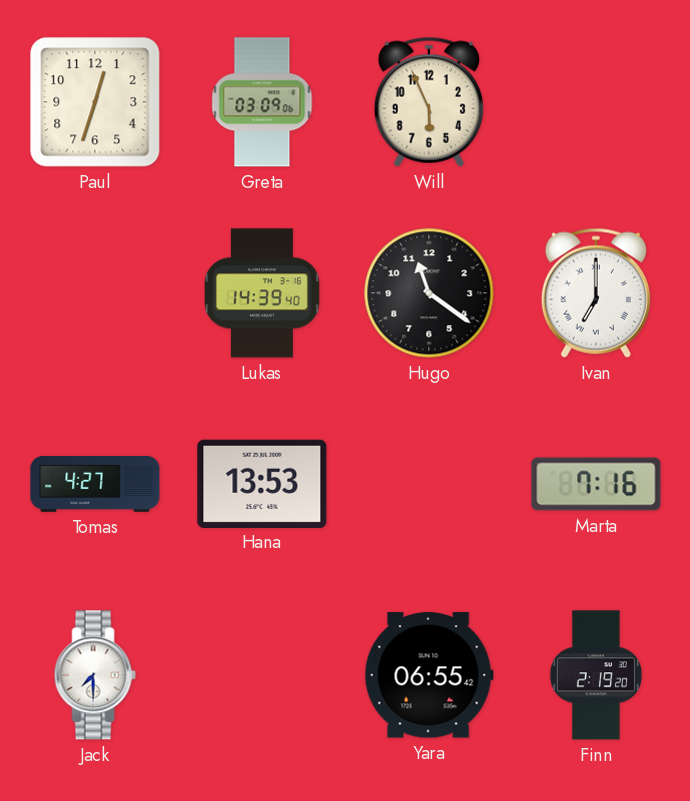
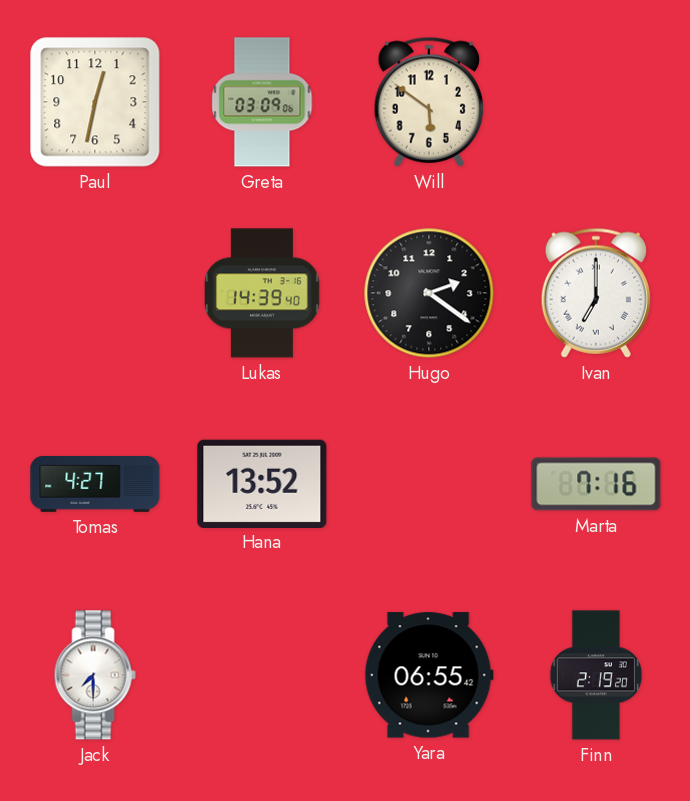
Paul: 12:33 -> 12:32 (95, 102)
Will: 5:56 -> 5:51 (429, 102)
Hugo: 11:21 -> 2:21 (429, 293)
Hana: 13:53 -> 13:52 (262, 483)
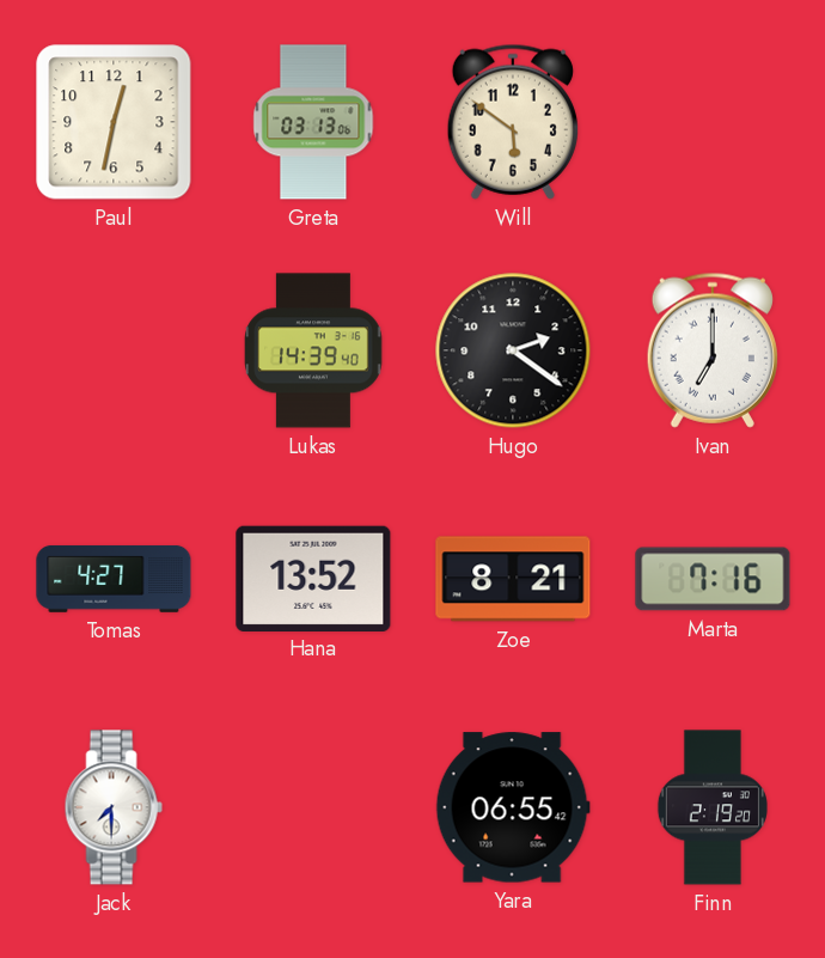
Greta: 03:09 -> 03:13 (313, 122)
Zoe: none -> 8:21 (513, 579)
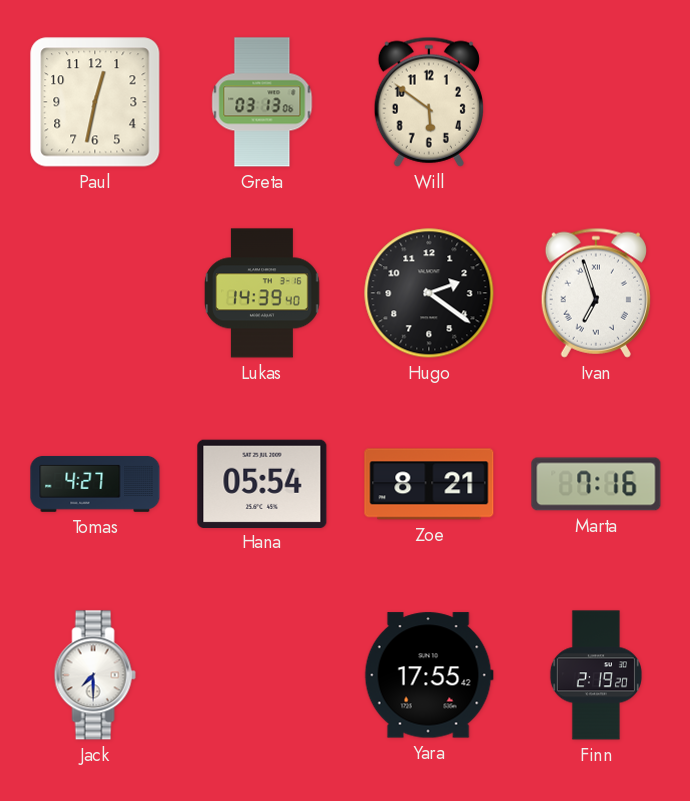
Ivan: 7:00 -> 6:57 (596, 293)
Hana: 13:52 -> 05:54 (262, 483)
Yara: 06:55 -> 17:55 (429, 675)
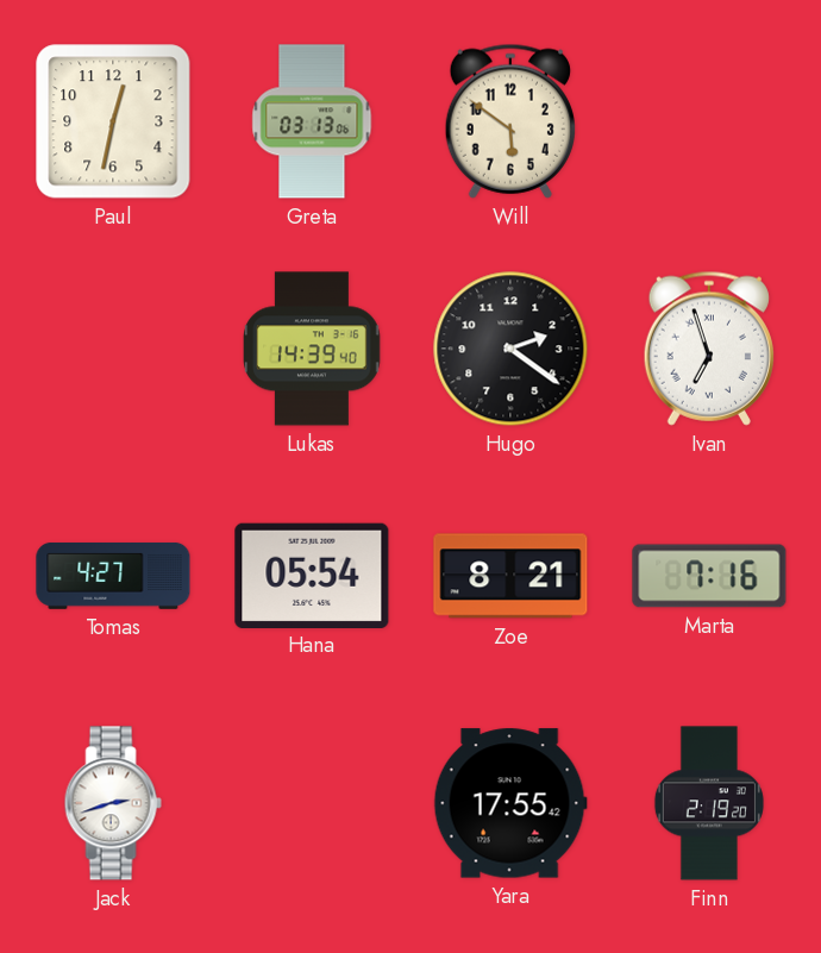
Jack: 7:30 -> 2:42 (113, 803)
